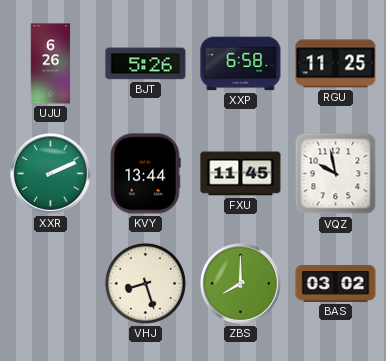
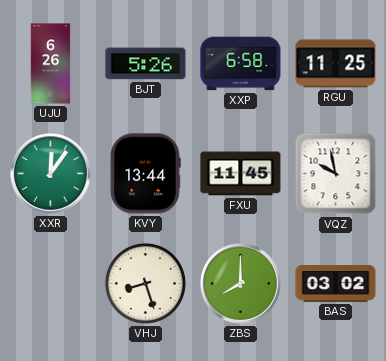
XXR: 2:11 -> 12:06 (51, 174)
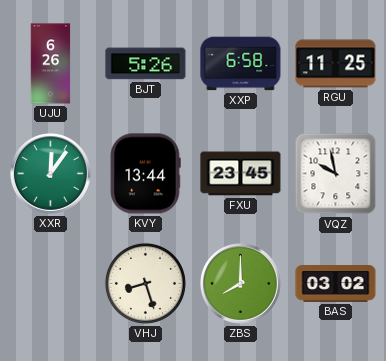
FXU: 11:45 -> 23:45 (241, 174)
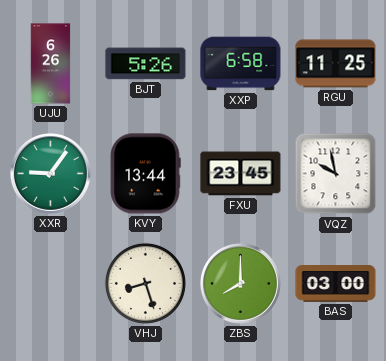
XXR: 12:06 -> 9:06 (51, 174)
BAS: 03:02 -> 03:00 (336, 284)
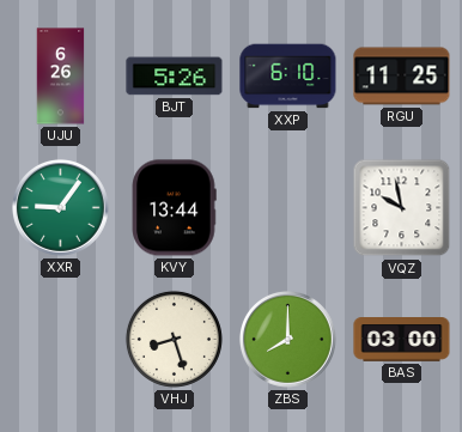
XXP: 6:58 -> 6:10 (288, 77)
FXU: 23:45 -> none (241, 174)
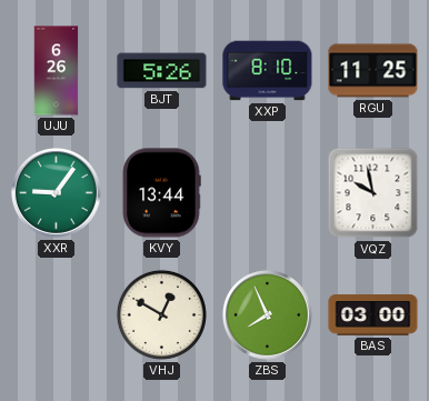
XXP: 6:10 -> 8:10 (268, 71)
VHJ: 8:27 -> 12:50 (161, 314)
ZBS: 8:00 -> 7:56 (268, 315)
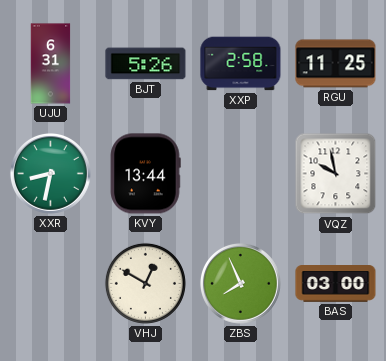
UJU: 6:26 -> 6:31 (51, 64)
XXP: 8:10 -> 2:58 (241, 64)
XXR: 9:06 -> 8:32 (51, 174)
